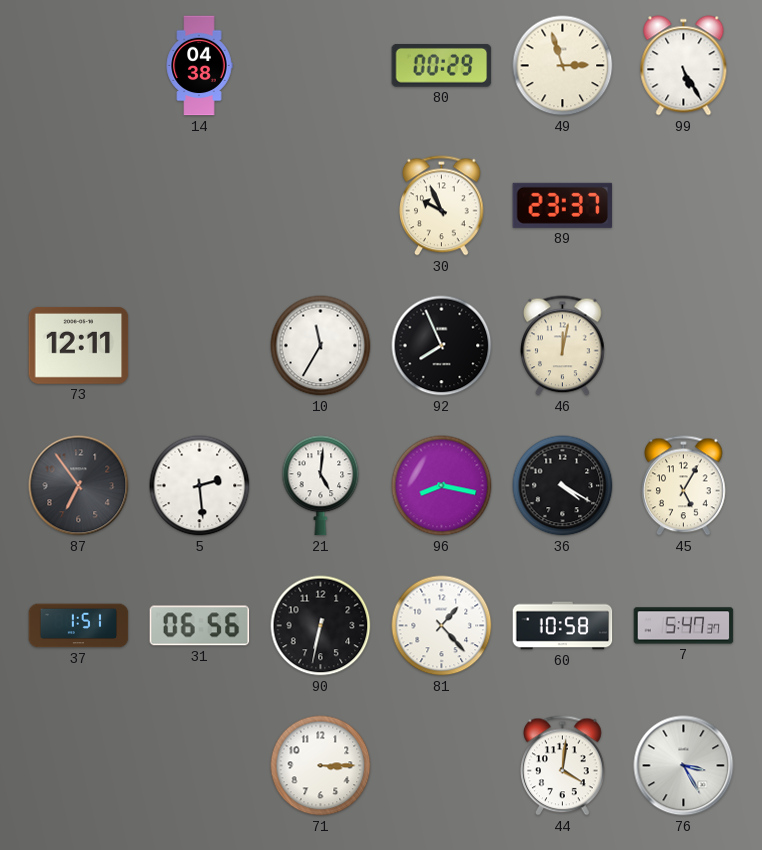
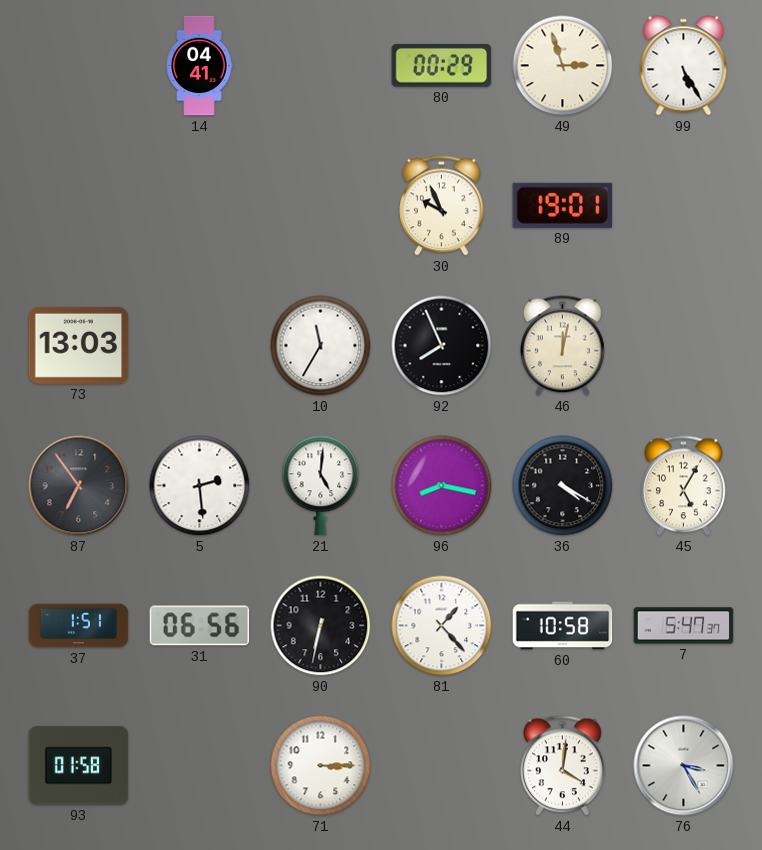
14: 04:38 -> 04:41 (199, 66)
89: 23:37 -> 19:01 (563, 205)
73: 12:11 -> 13:03 (79, 345)
93: none -> 01:58 (79, 766)
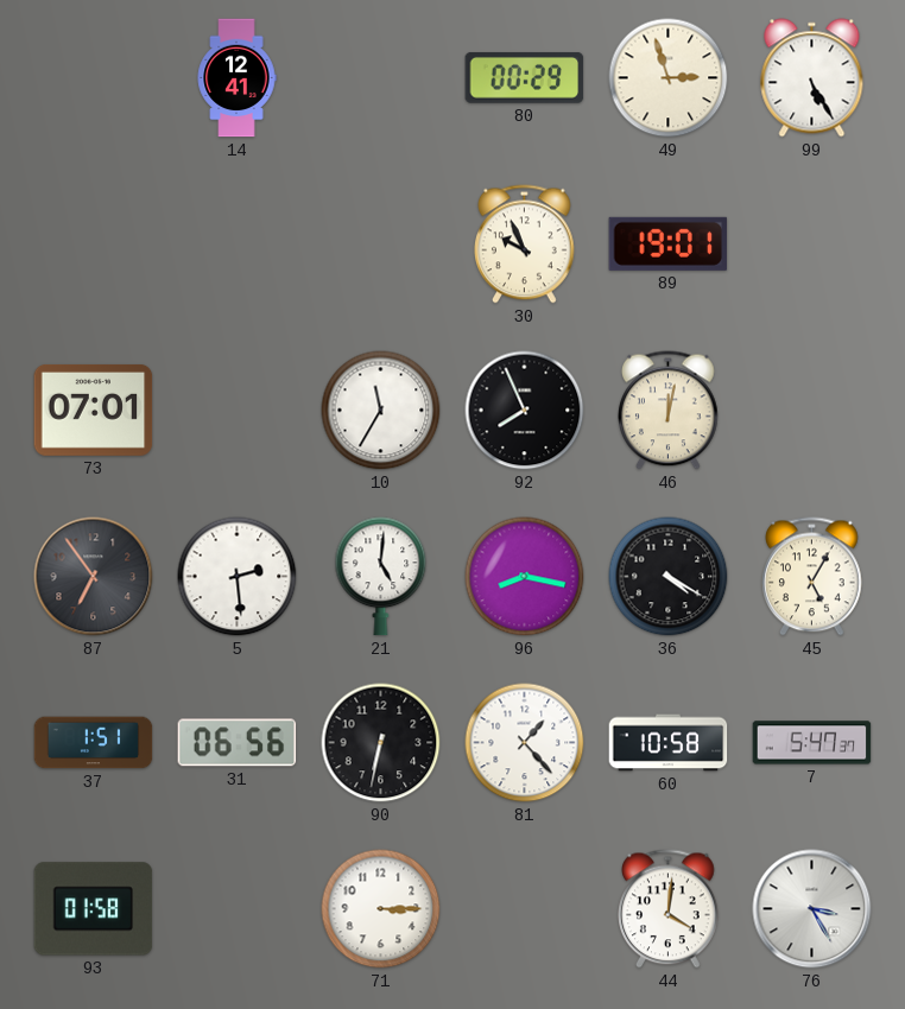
14: 04:41 -> 12:41 (236, 78)
73: 13:03 -> 07:01 (94, 410)
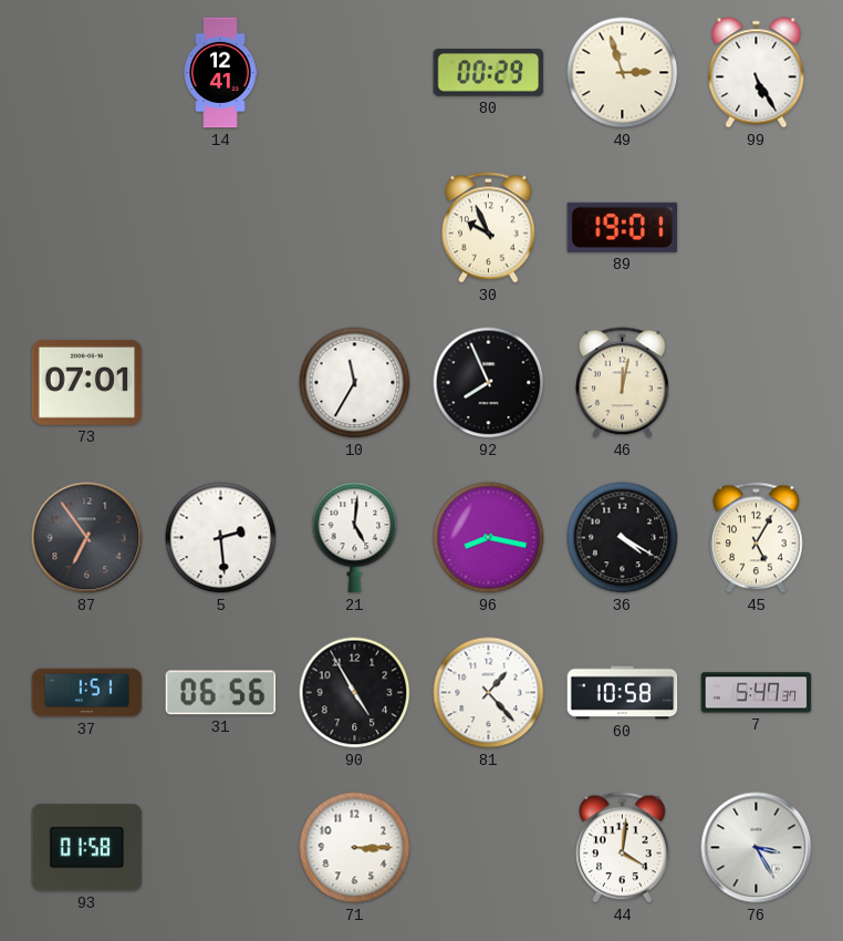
90: 6:32 -> 4:55 (355, 693)
